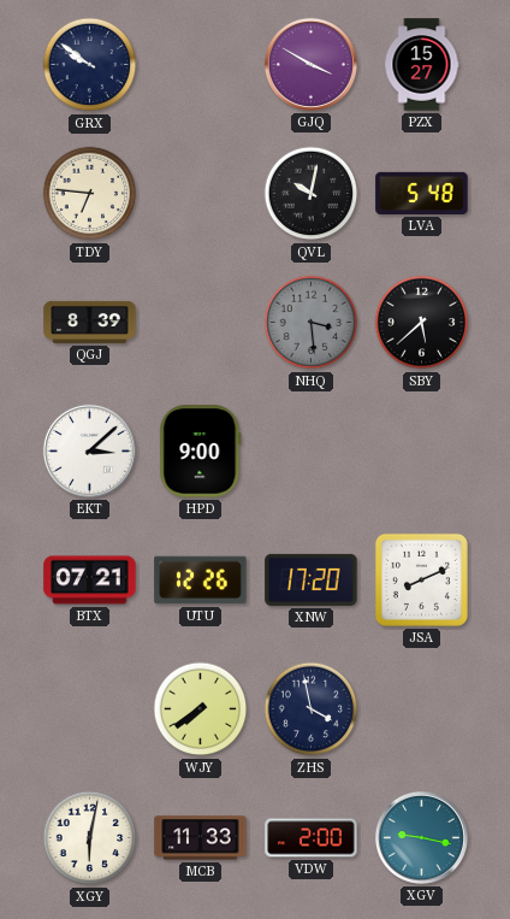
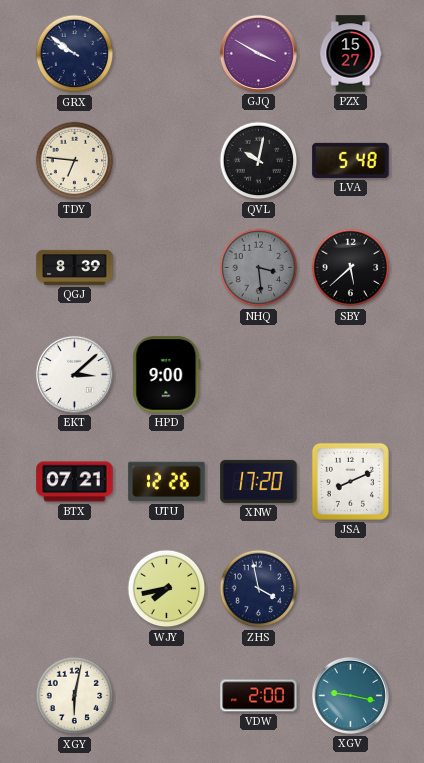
WJY: 7:39 -> 7:43 (167, 589)
MCB: 11:33 -> none (201, 838)
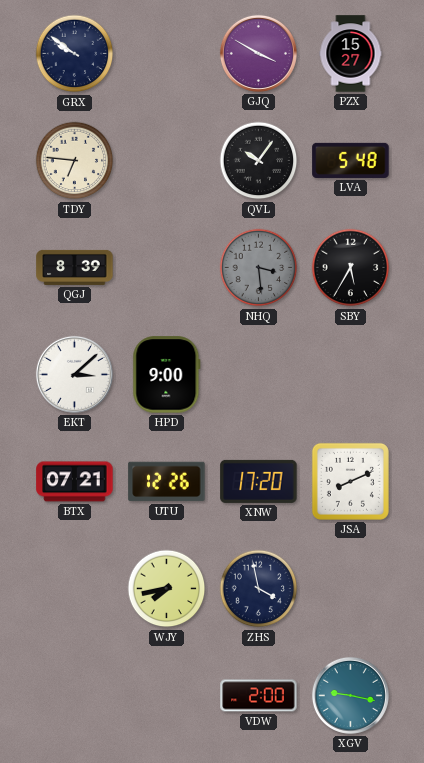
QVL: 10:02 -> 10:06 (259, 161)
SBY: 5:38 -> 5:35 (351, 268)
XGY: 6:02 -> none (75, 696)
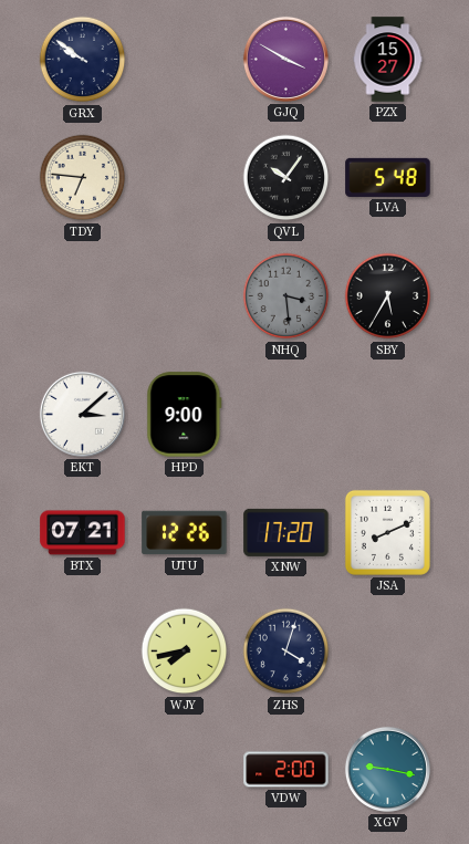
QGJ: 8:39 -> none (75, 267)
ZHS: 3:58 -> 4:03 (286, 652)
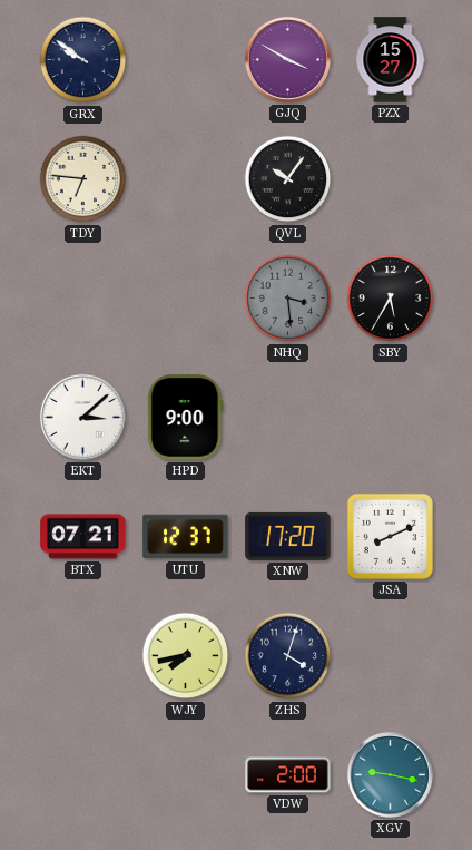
LVA: 5:48 -> none (388, 177)
UTU: 12:26 -> 12:37 (186, 537)
